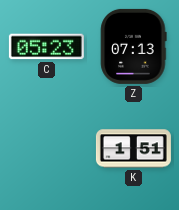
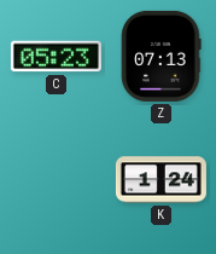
K: 1:51 -> 1:24 (160, 180)
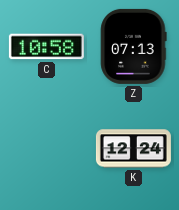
C: 05:23 -> 10:58 (46, 47)
K: 1:24 -> 12:24 (133, 149)
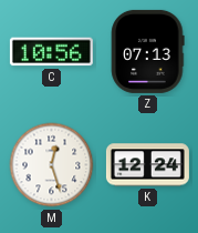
C: 10:58 -> 10:56 (51, 52)
M: none -> 12:27 (52, 165)
